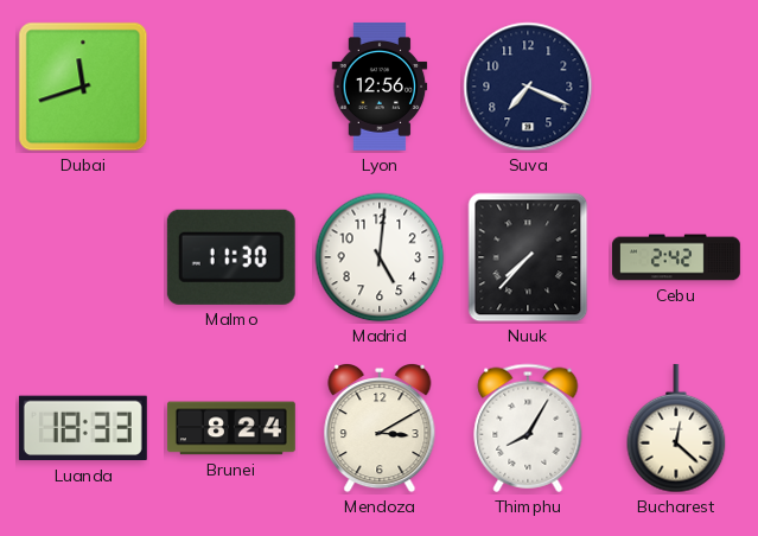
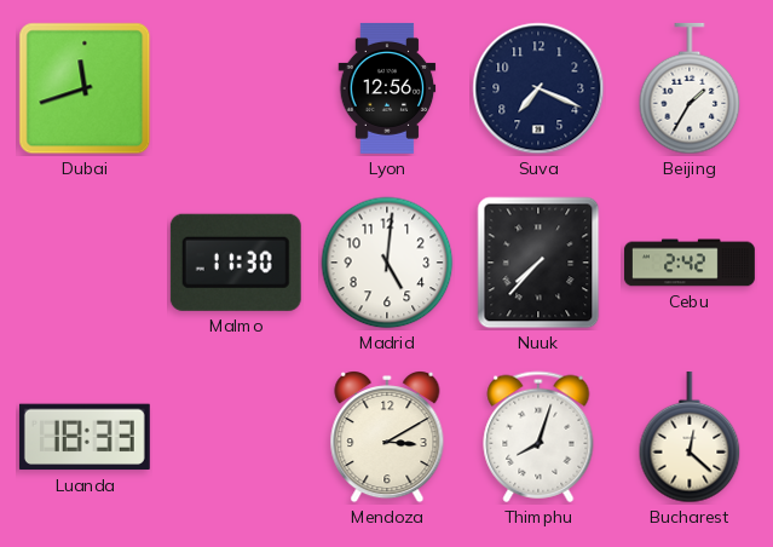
Beijing: none -> 1:35 (690, 88)
Brunei: 8:24 -> none (231, 428)
Thimphu: 8:05 -> 8:03 (538, 437)
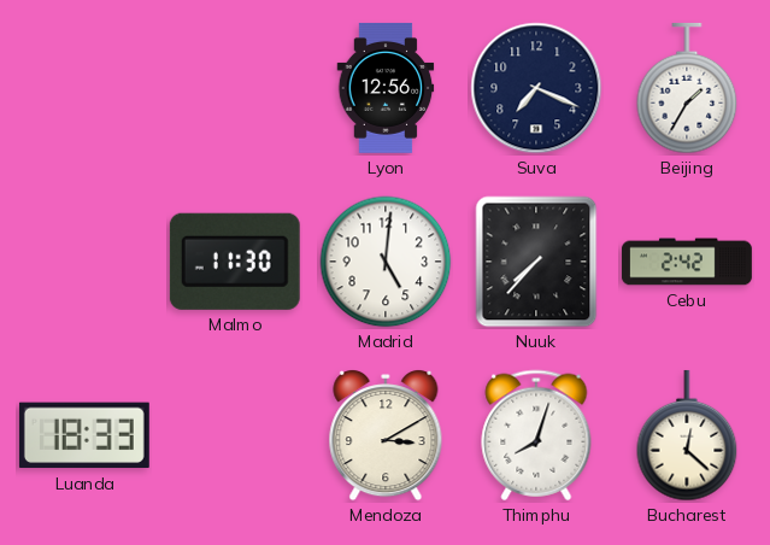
Dubai: 11:42 -> none (85, 88)
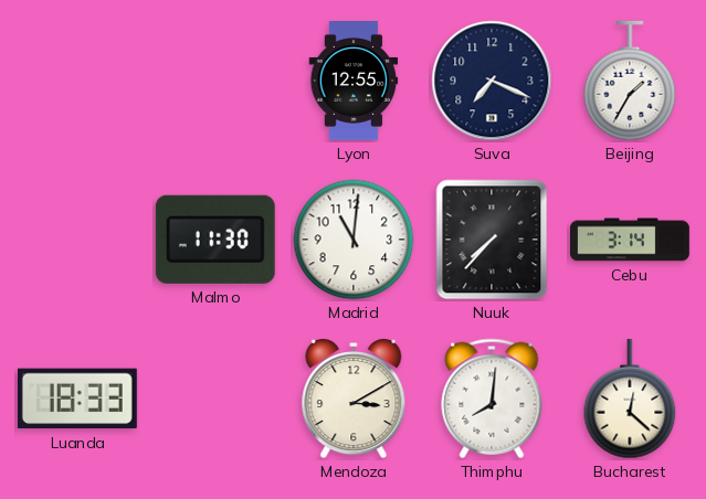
Lyon: 12:56 -> 12:55 (354, 81)
Madrid: 5:01 -> 11:01 (354, 240)
Cebu: 2:42 -> 3:14 (630, 240)
Thimphu: 8:03 -> 8:01 (492, 399)
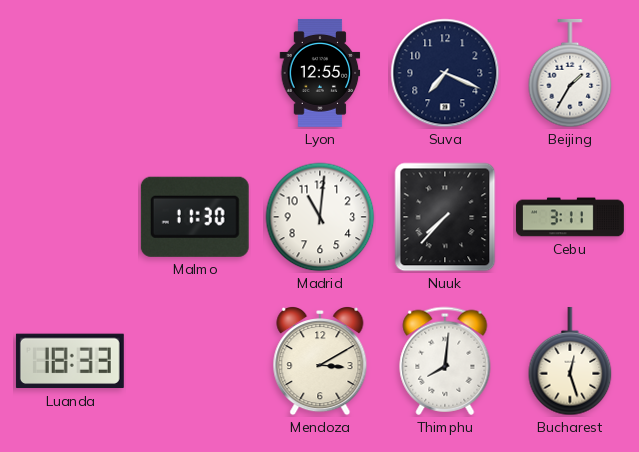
Cebu: 3:14 -> 3:11 (570, 217)
Bucharest: 12:22 -> 12:27 (570, 361)
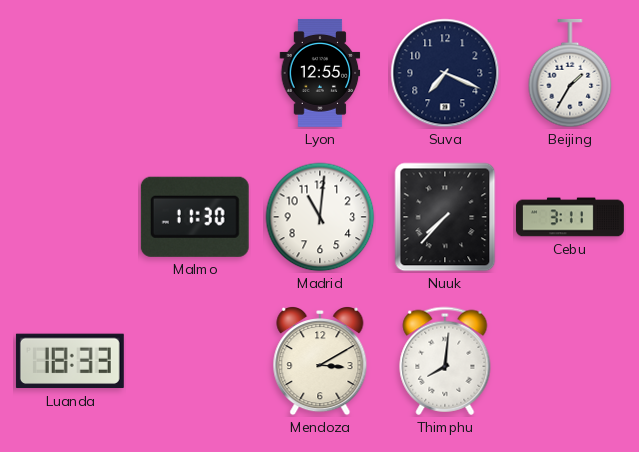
Bucharest: 12:27 -> none (570, 361)
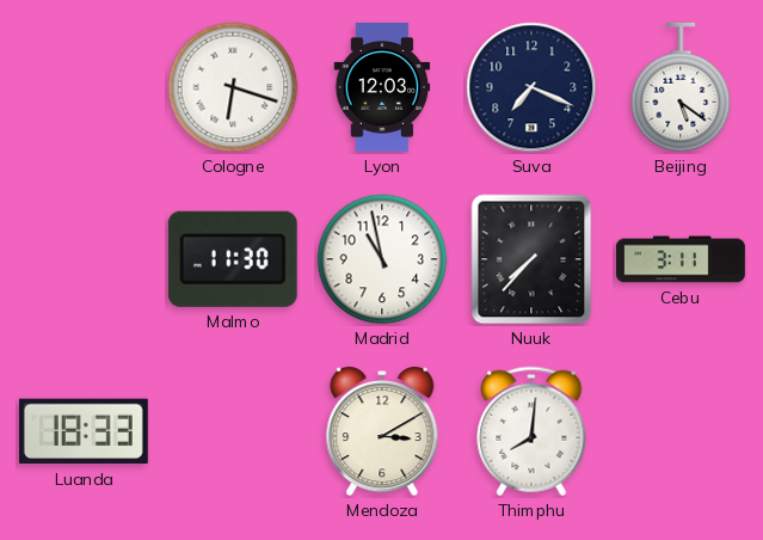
Cologne: none -> 6:18 (233, 87)
Lyon: 12:55 -> 12:03 (382, 87)
Beijing: 1:35 -> 5:21 (681, 87)
Madrid: 11:01 -> 10:58 (382, 259)
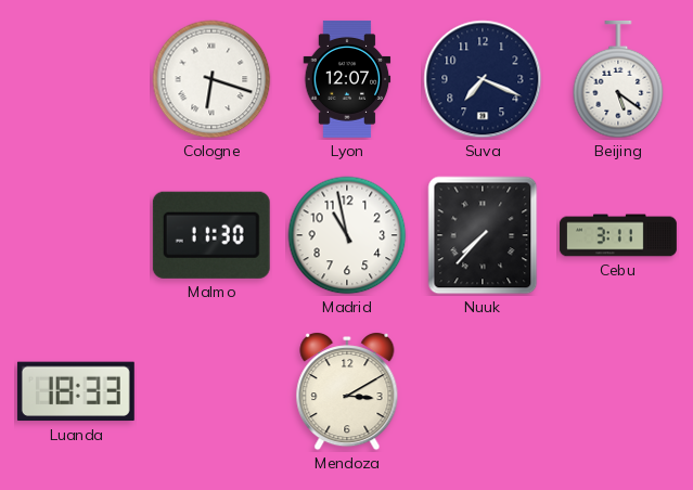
Lyon: 12:03 -> 12:07 (347, 79)
Thimphu: 8:01 -> none (531, 431)
